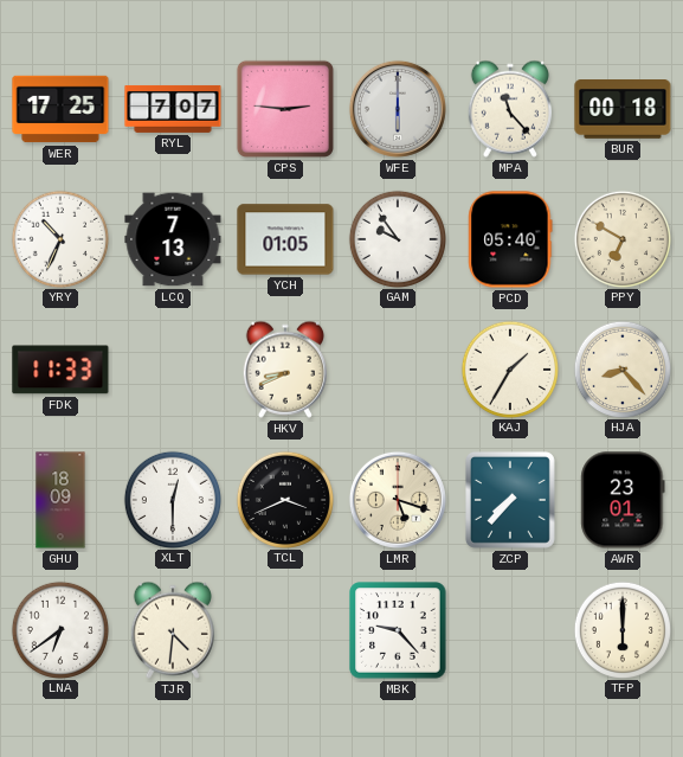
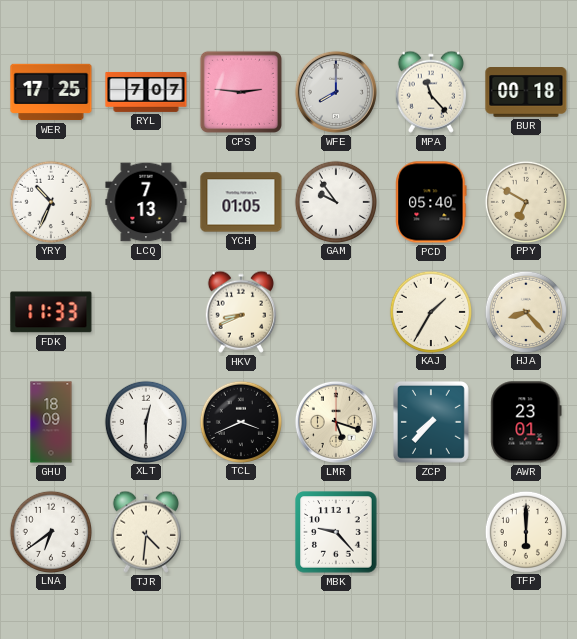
WFE: 6:00 -> 8:00 (336, 92)
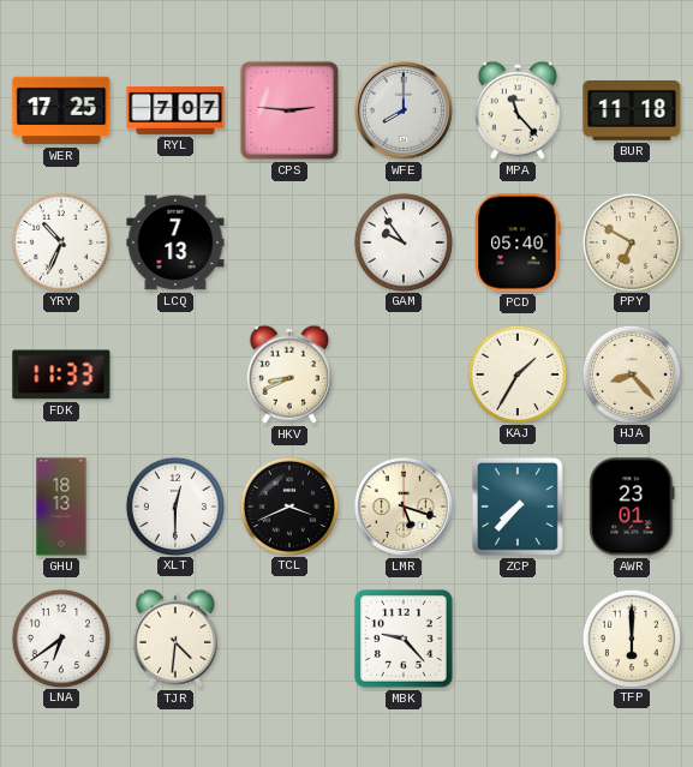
BUR: 00:18 -> 11:18 (632, 112)
YCH: 01:05 -> none (241, 202)
GHU: 18:09 -> 18:13 (61, 507)
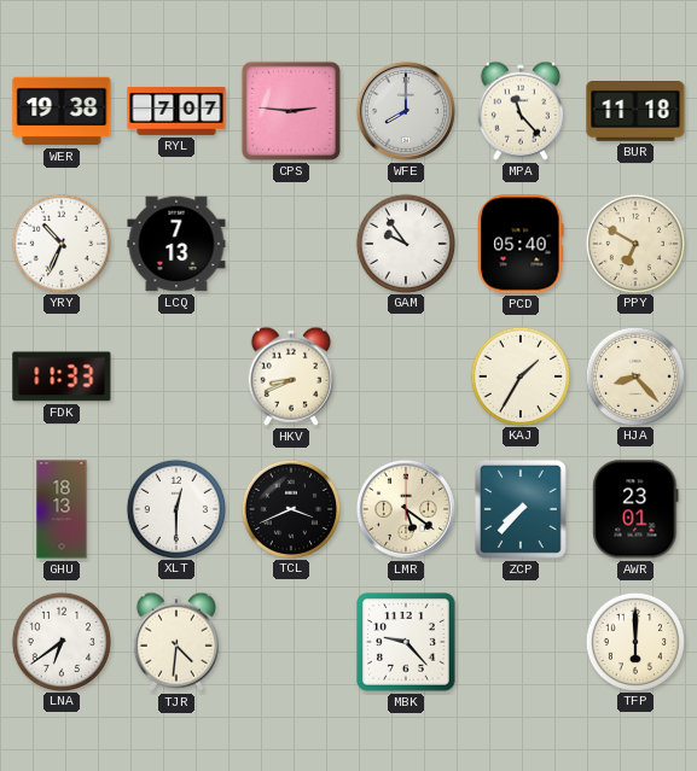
WER: 17:25 -> 19:38 (62, 111)
LMR: 5:18 -> 5:21 (406, 509)
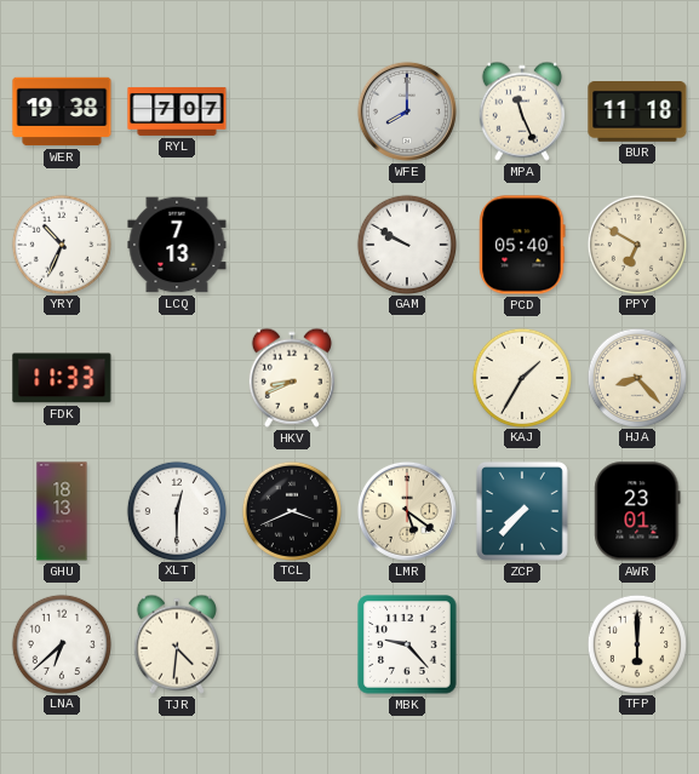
CPS: 2:46 -> none (291, 111)
MPA: 11:23 -> 11:26 (522, 111)
GAM: 9:54 -> 9:50 (406, 243)
LNA: 6:39 -> 6:38 (61, 643)
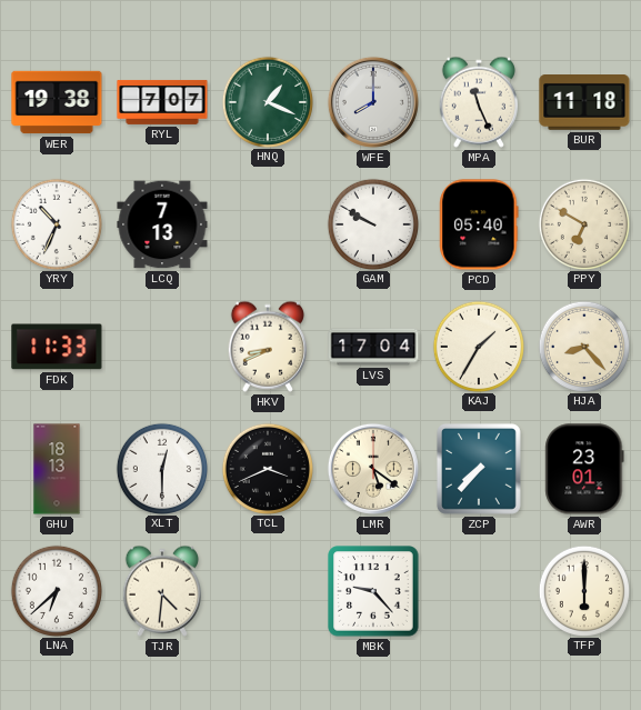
HNQ: none -> 1:19 (267, 101)
LVS: none -> 17:04 (373, 347)
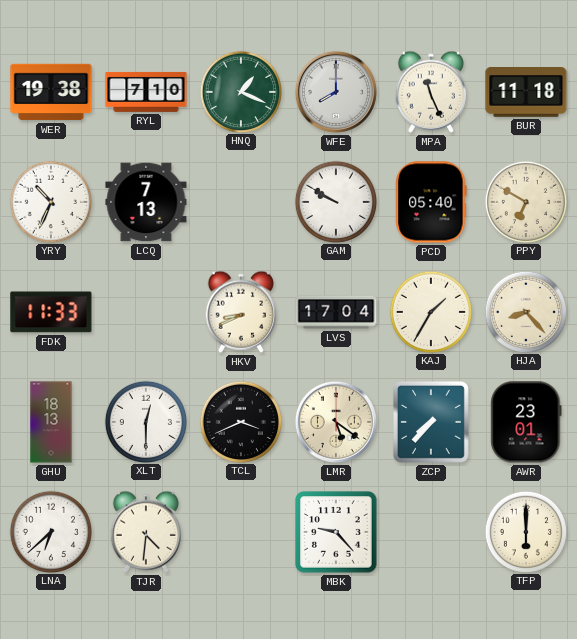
RYL: 7:07 -> 7:10 (146, 92)
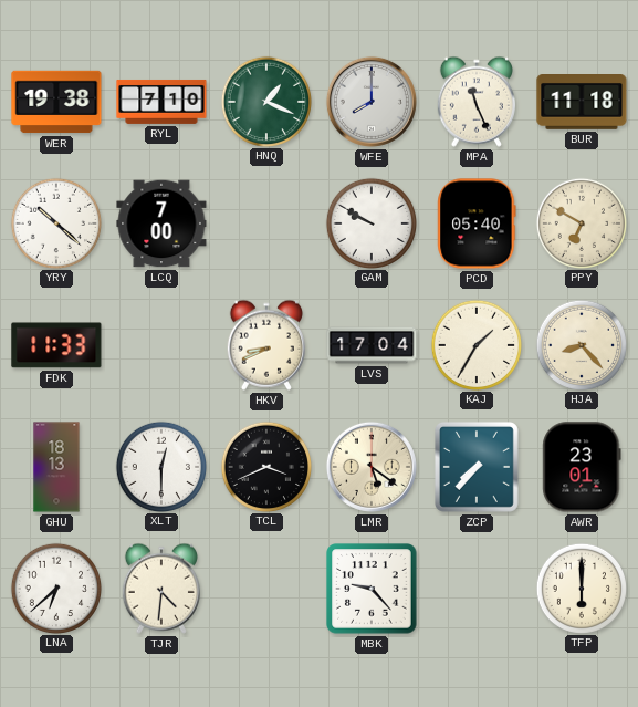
YRY: 10:34 -> 10:22 (55, 222)
LCQ: 7:13 -> 7:00 (161, 223)
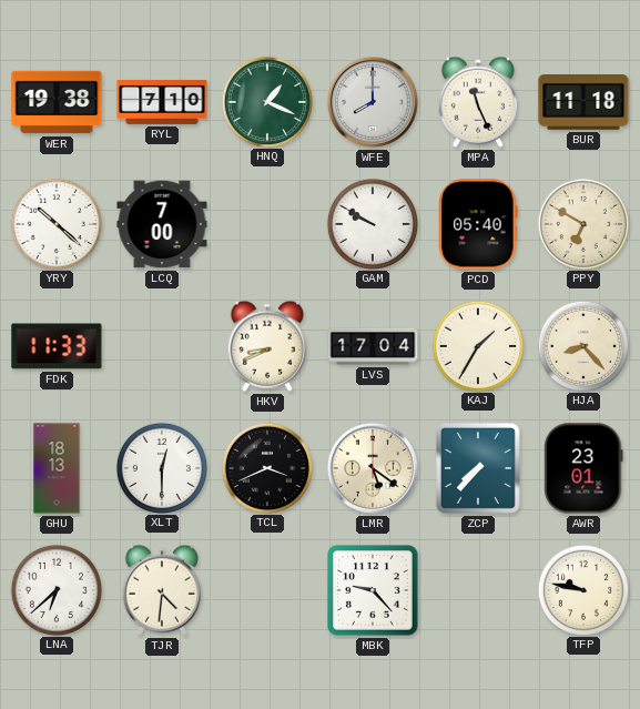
TFP: 6:00 -> 9:47 (582, 589)
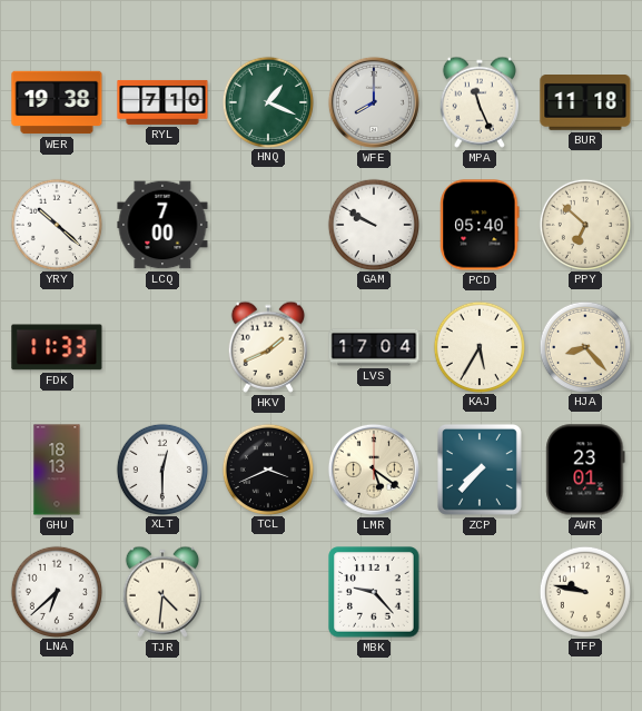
PPY: 6:50 -> 6:52 (584, 224)
HKV: 8:41 -> 1:41 (268, 347)
KAJ: 1:35 -> 5:35 (478, 346)
